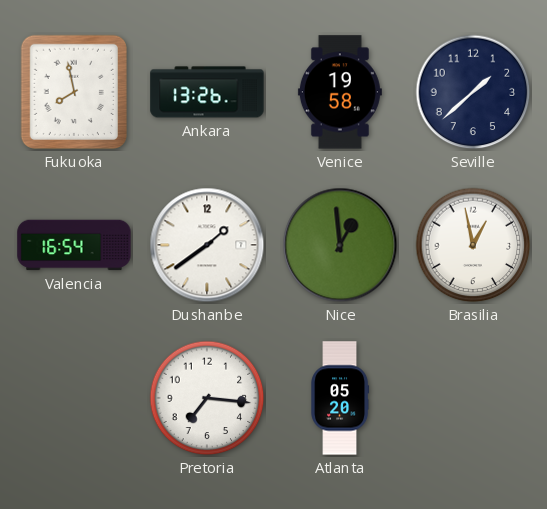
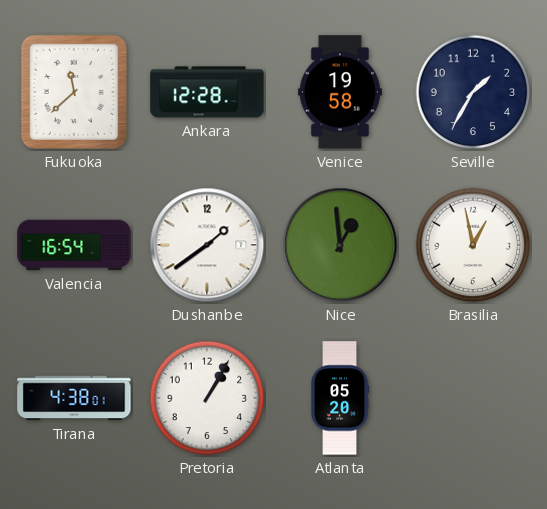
Fukuoka: 7:58 -> 11:38 (74, 92)
Ankara: 13:26 -> 12:28 (207, 92)
Seville: 1:38 -> 1:35 (473, 92)
Tirana: none -> 4:38 (74, 398)
Pretoria: 7:16 -> 1:05 (207, 398)
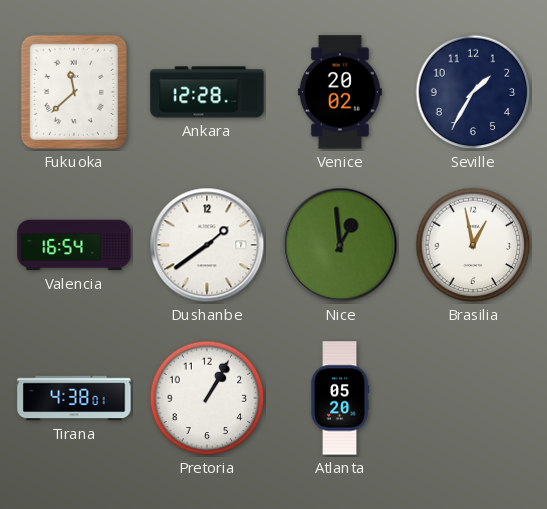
Venice: 19:58 -> 20:02 (340, 92)
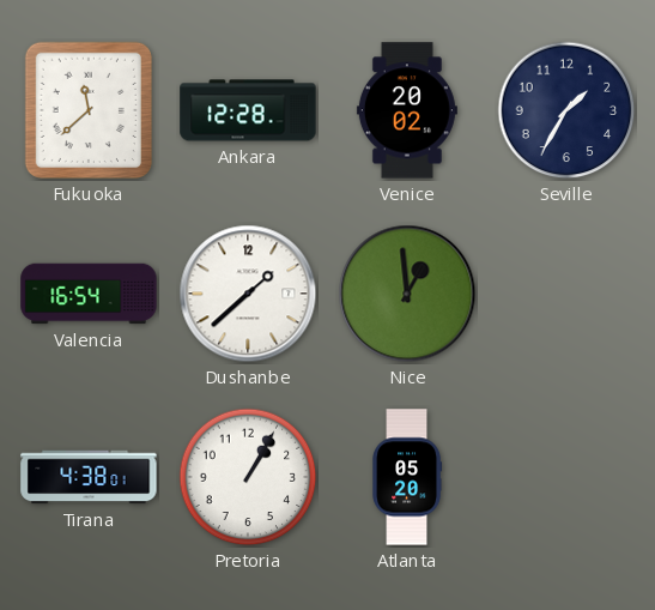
Dushanbe: 1:39 -> 1:38 (248, 294)
Brasilia: 12:58 -> none (473, 245)
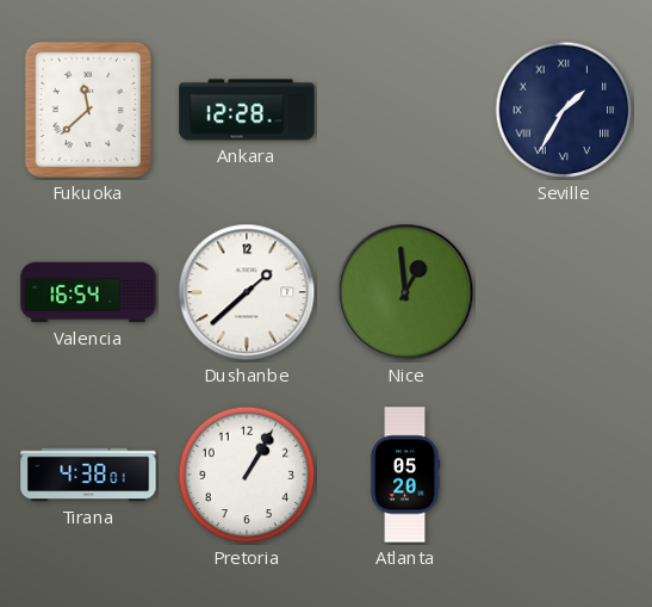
Venice: 20:02 -> none (407, 110)
Seville numerals: Arabic -> Roman (564, 110)
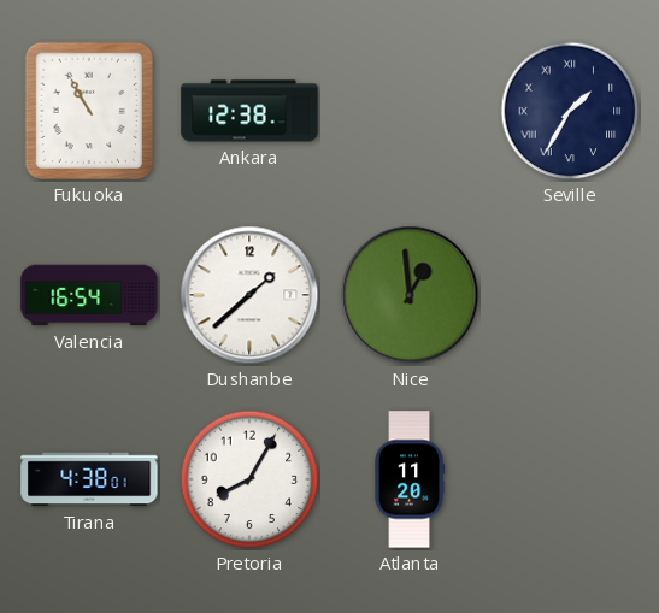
Fukuoka: 11:38 -> 10:55 (89, 111)
Ankara: 12:28 -> 12:38 (249, 111)
Pretoria: 1:05 -> 8:05 (249, 479)
Atlanta: 05:20 -> 11:20 (410, 479)
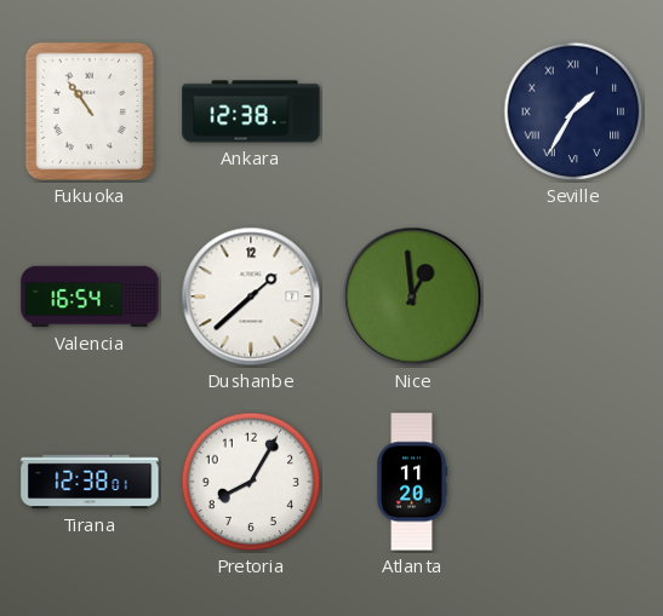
Fukuoka: 10:55 -> 10:54 (90, 111)
Tirana: 4:38 -> 12:38 (90, 482)
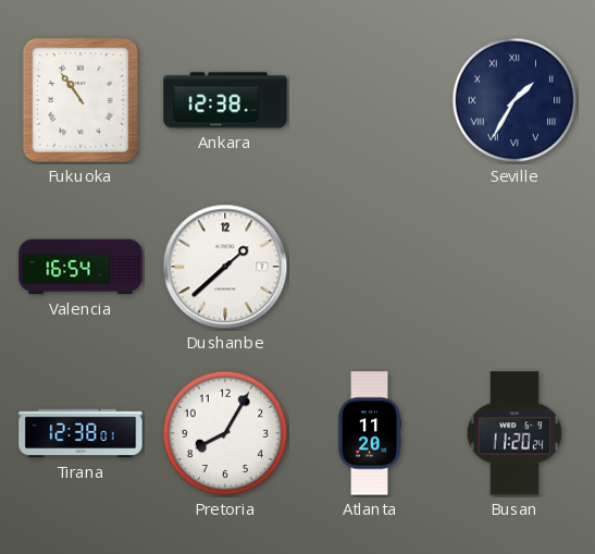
Nice: 12:59 -> none (412, 297)
Busan: none -> 11:20 (515, 433)
